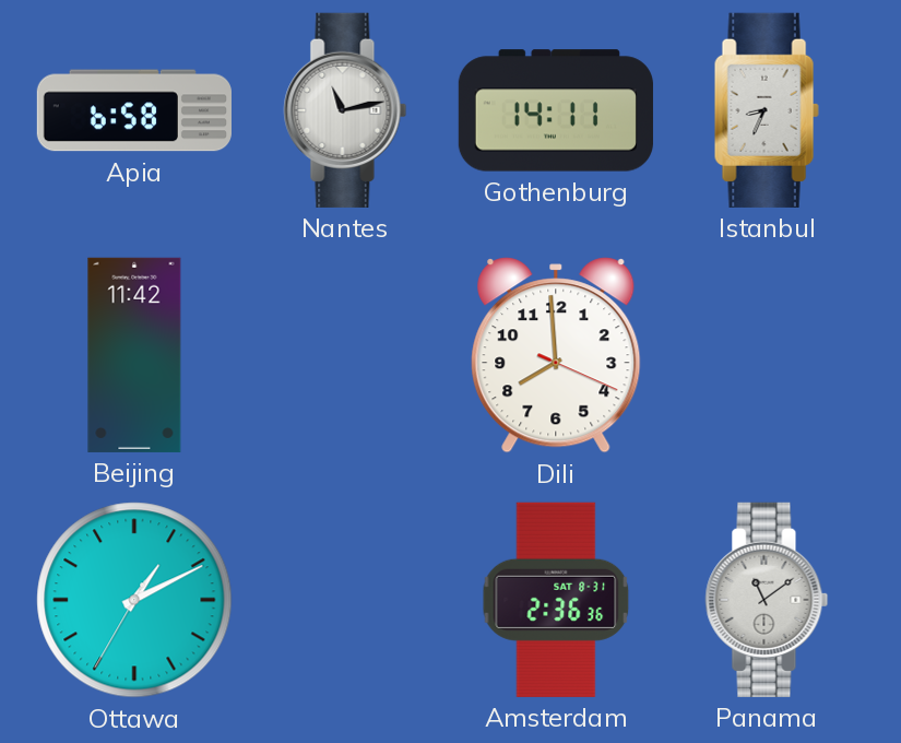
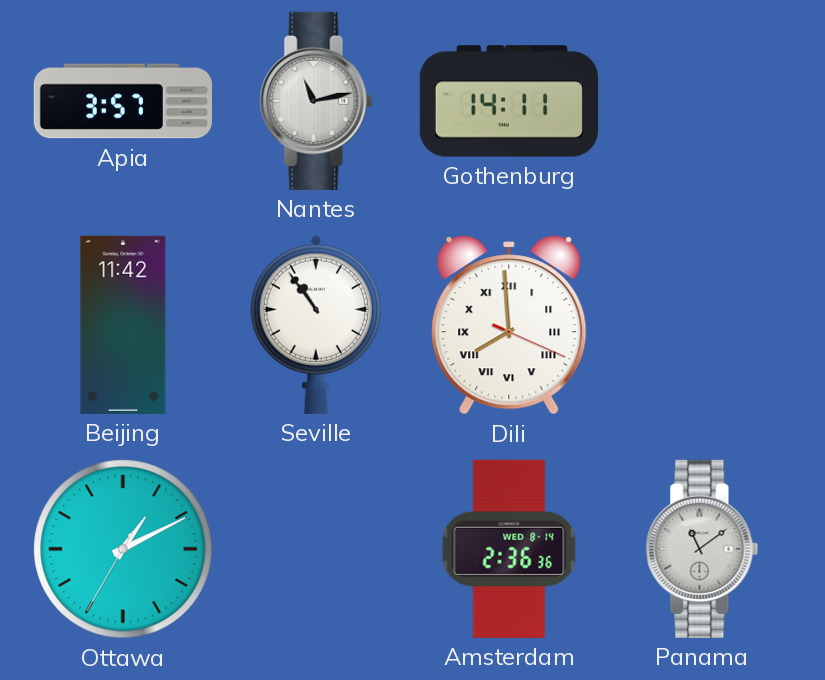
Apia: 6:58 -> 3:57 (123, 101)
Istanbul: 8:34 -> none (767, 110)
Seville: none -> 10:54 (316, 325)
Dili numerals: Arabic -> Roman (509, 325)
Amsterdam date: SAT 8-31 -> WED 8-14 (509, 549)
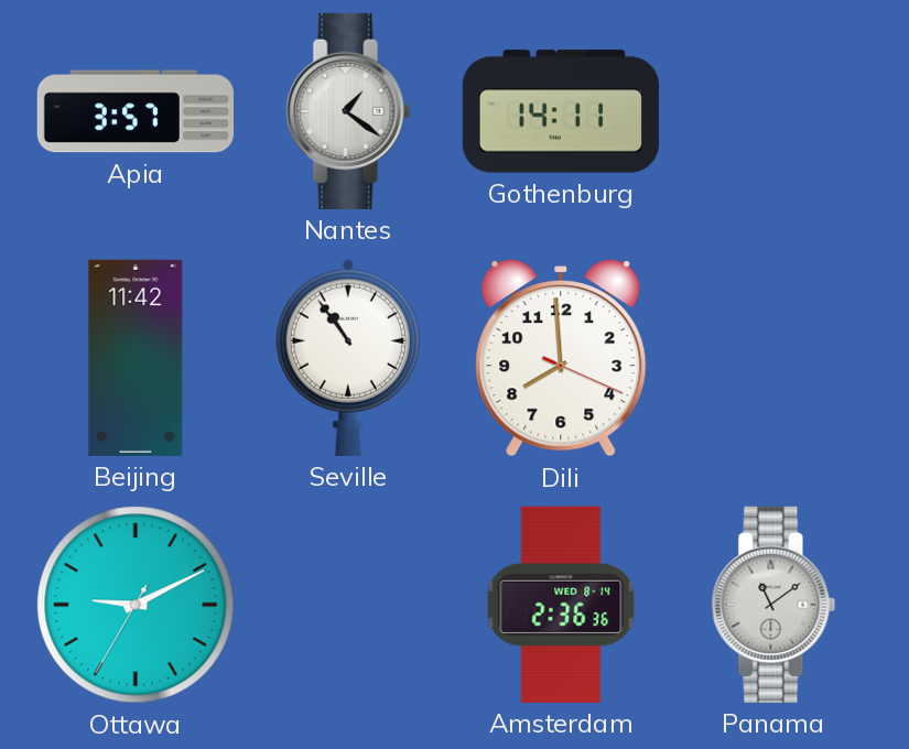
Nantes: 11:13 -> 1:21 (348, 111)
Dili numerals: Roman -> Arabic (561, 358)
Ottawa: 1:10 -> 9:10 (136, 605)
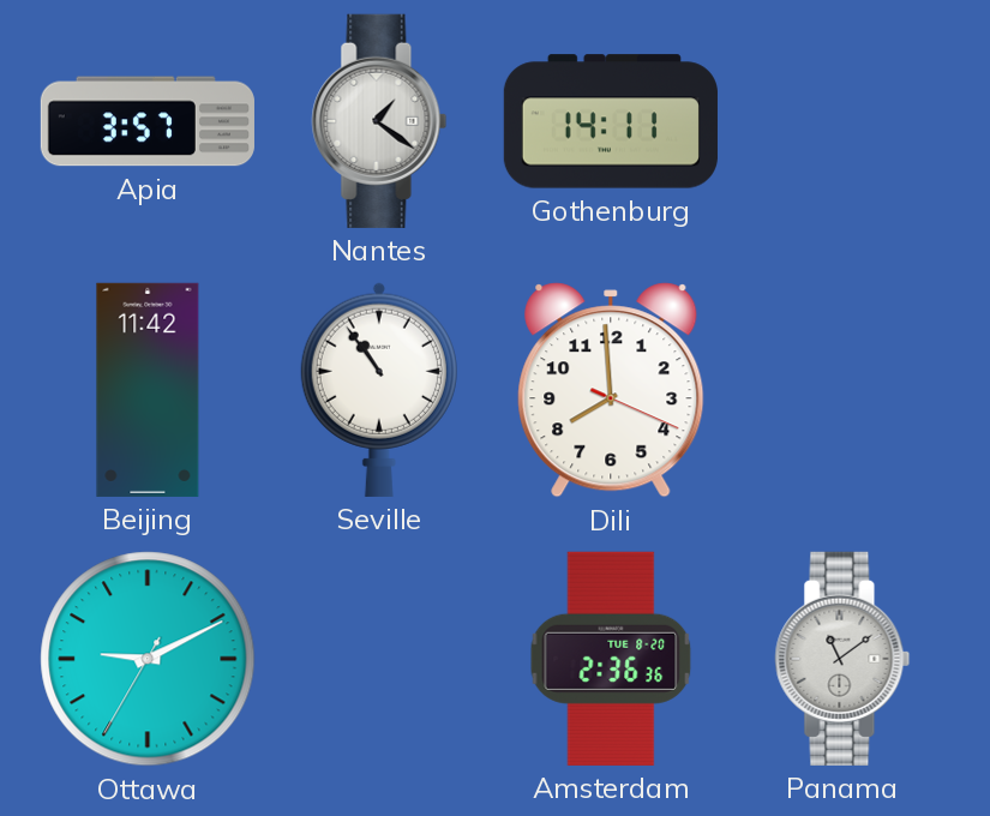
Amsterdam date: WED 8-14 -> TUE 8-20 (611, 659)
